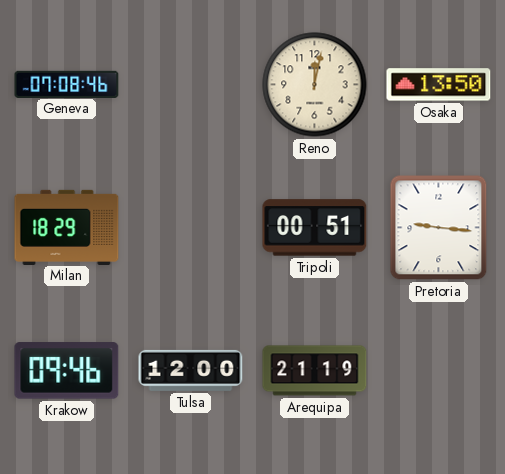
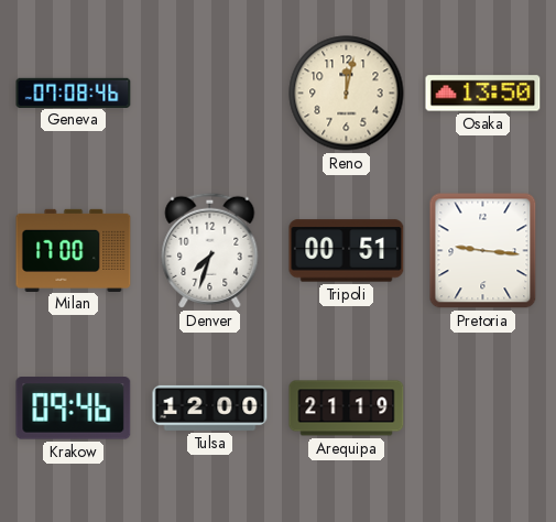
Milan: 18:29 -> 17:00 (74, 250)
Denver: none -> 7:33 (210, 250)
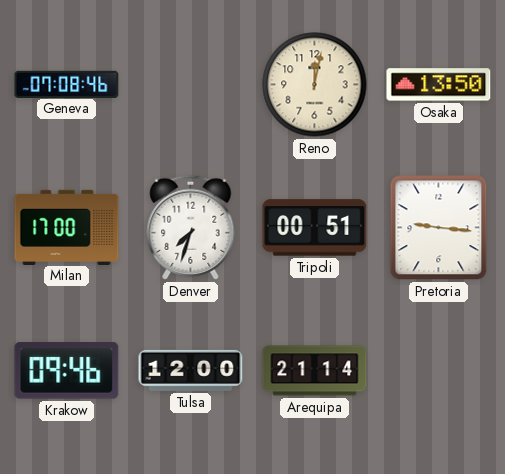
Arequipa: 21:19 -> 21:14 (315, 371)
